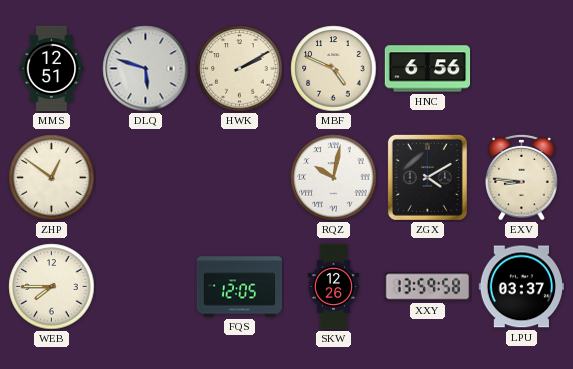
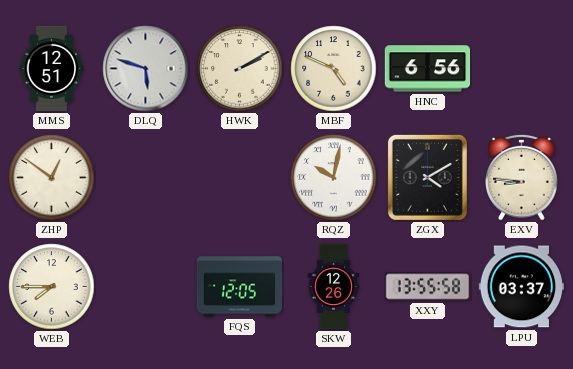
XXY: 13:59 -> 13:55 (428, 287)
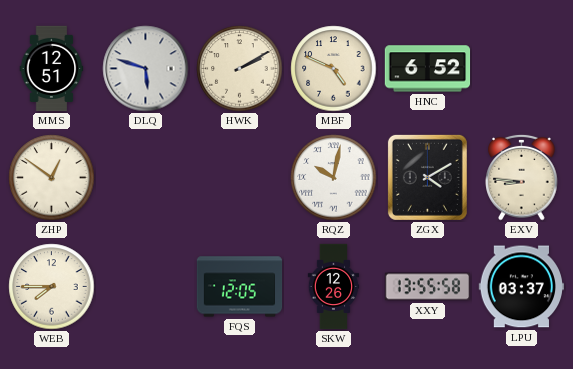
HNC: 6:56 -> 6:52 (428, 69)
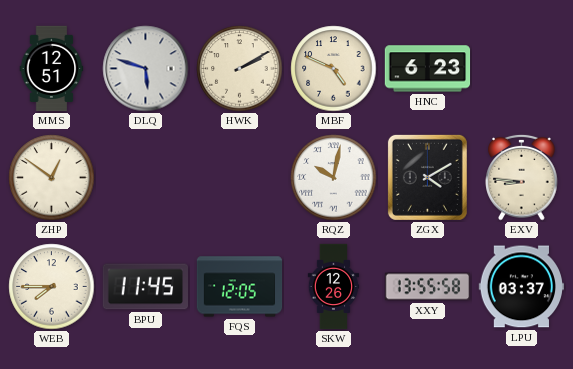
HNC: 6:52 -> 6:23 (428, 69)
BPU: none -> 11:45 (145, 287)
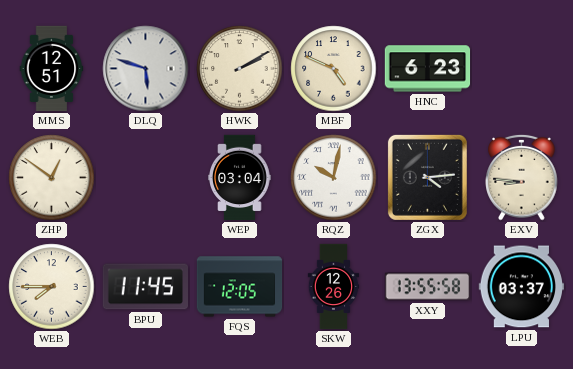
WEP: none -> 03:04 (240, 178)
ZGX: 4:10 -> 4:14 (427, 177)
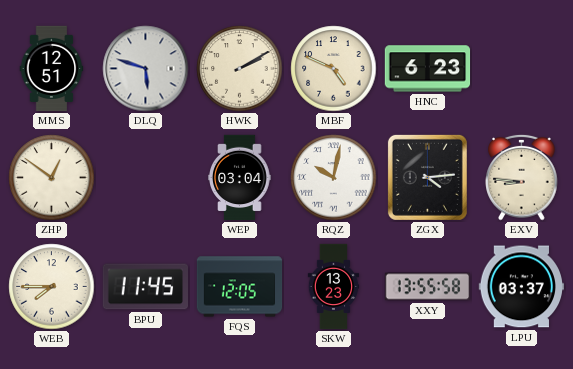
SKW: 12:26 -> 13:23 (334, 287)
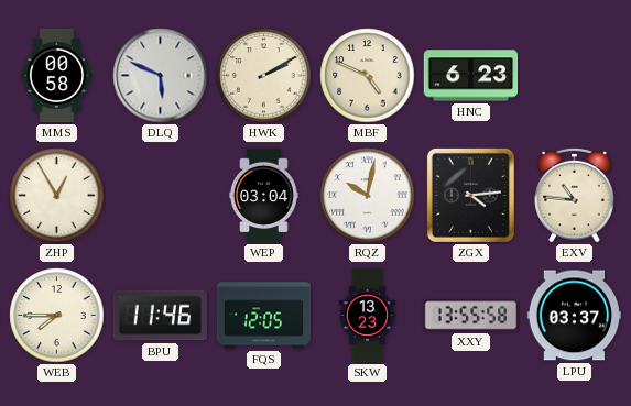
MMS: 12:51 -> 00:58 (57, 76)
DLQ: 5:48 -> 5:49 (161, 76)
ZHP: 12:51 -> 12:55 (57, 196)
EXV: 8:46 -> 10:46 (575, 195)
BPU: 11:45 -> 11:46 (160, 316)
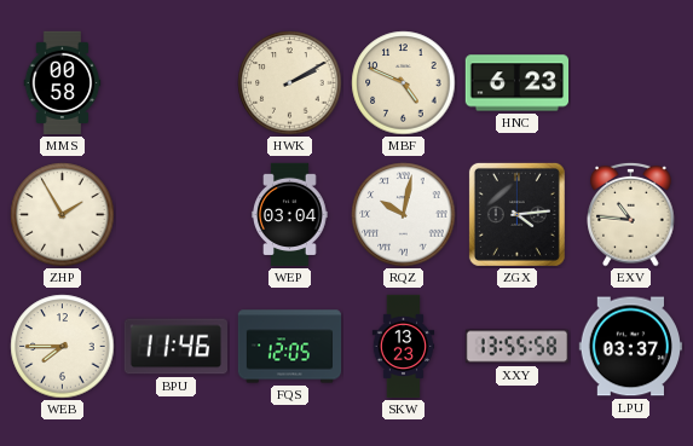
DLQ: 5:49 -> none (161, 76)
ZHP: 12:55 -> 1:55 (63, 215)
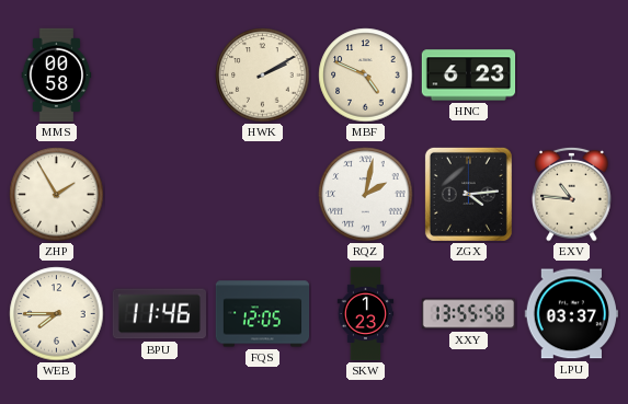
WEP: 03:04 -> none (290, 215)
RQZ: 10:02 -> 2:02 (366, 195)
SKW: 13:23 -> 1:23 (366, 314)
